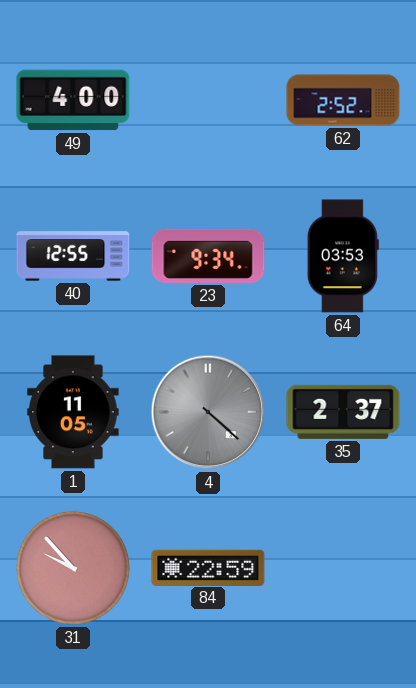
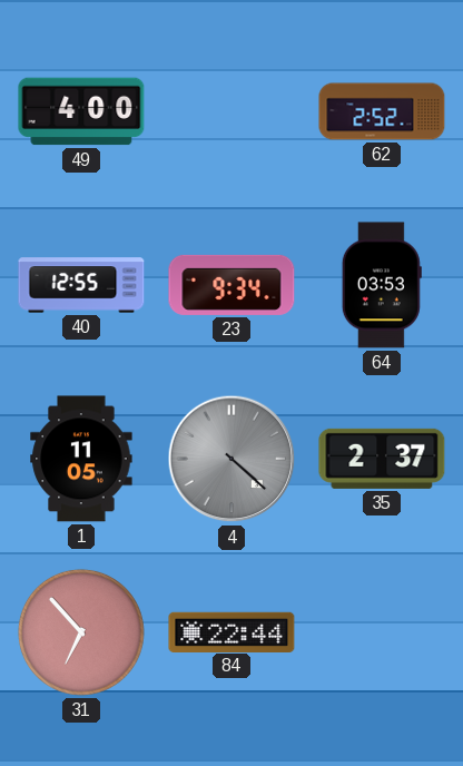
31: 9:53 -> 6:53 (81, 632)
84: 22:59 -> 22:44 (231, 631)
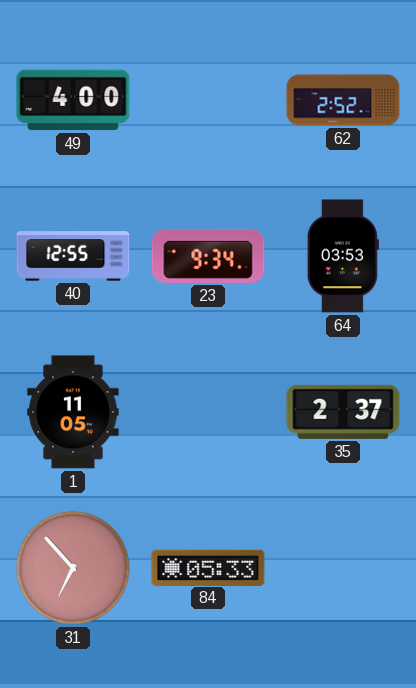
4: 4:22 -> none (231, 459)
84: 22:44 -> 05:33 (208, 567)
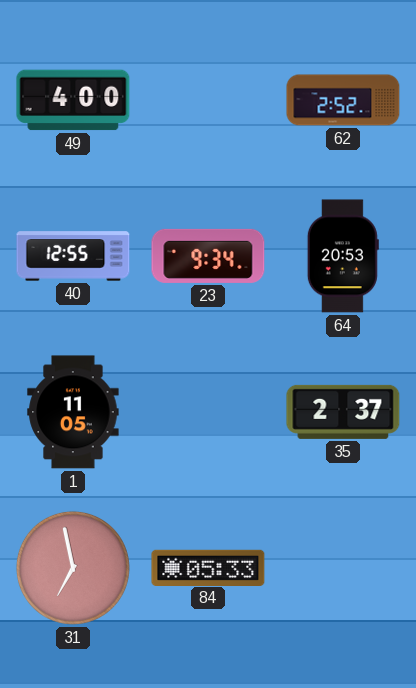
64: 03:53 -> 20:53 (343, 256)
31: 6:53 -> 6:58 (73, 568)
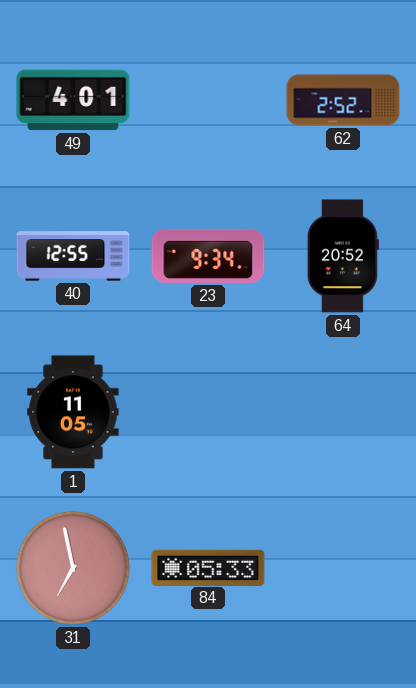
49: 4:00 -> 4:01 (73, 100)
64: 20:53 -> 20:52 (343, 256)
35: 2:37 -> none (343, 412)
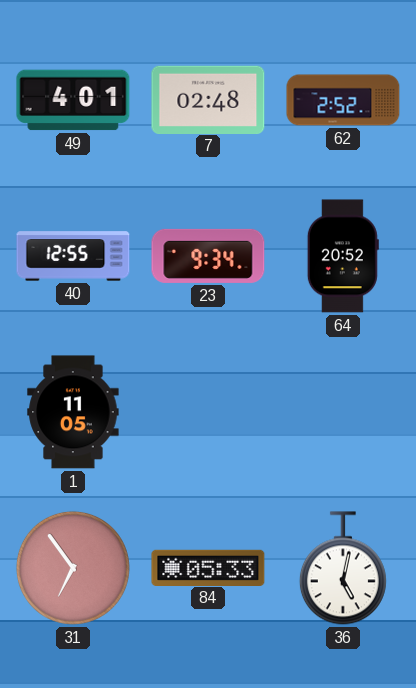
7: none -> 02:48 (208, 99)
31: 6:58 -> 6:54 (73, 568)
36: none -> 5:02 (343, 568)
